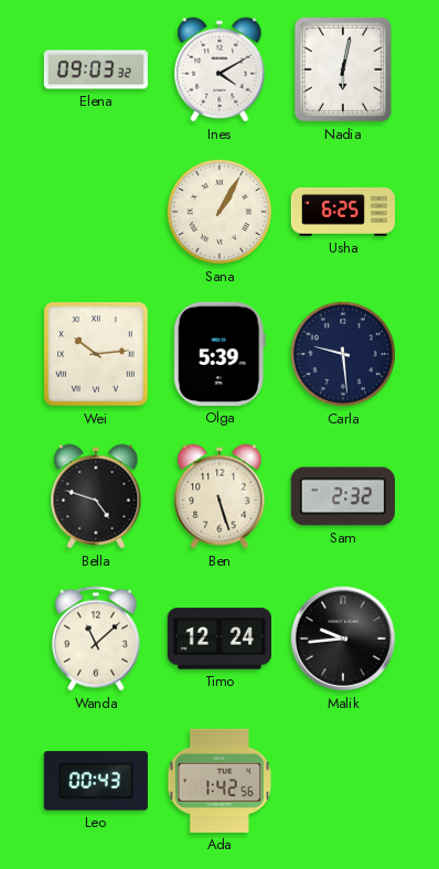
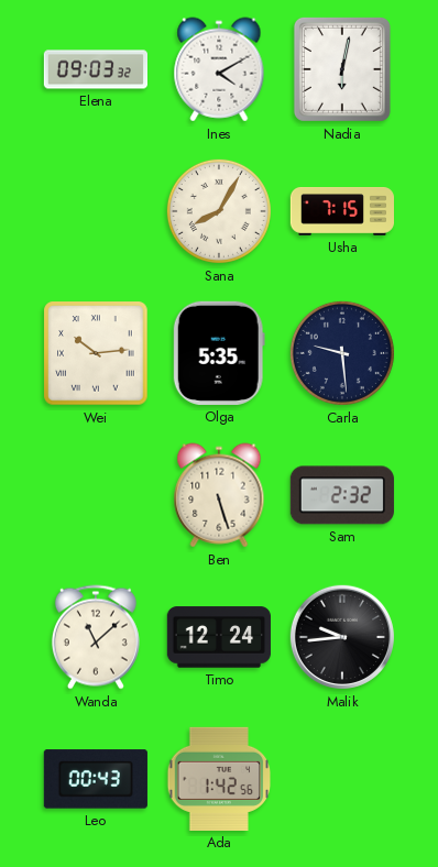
Sana: 1:05 -> 8:05 (219, 211)
Usha: 6:25 -> 7:15 (341, 212)
Olga: 5:39 -> 5:35 (219, 353)
Bella: 4:48 -> none (96, 496)
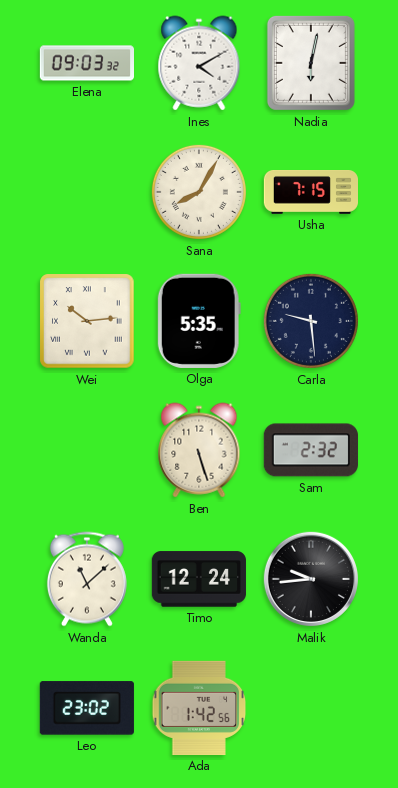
Leo: 00:43 -> 23:02 (87, 708)
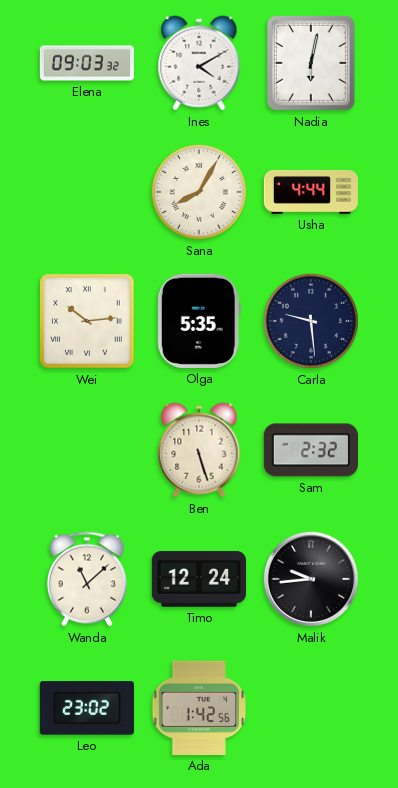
Usha: 7:15 -> 4:44 (310, 193)
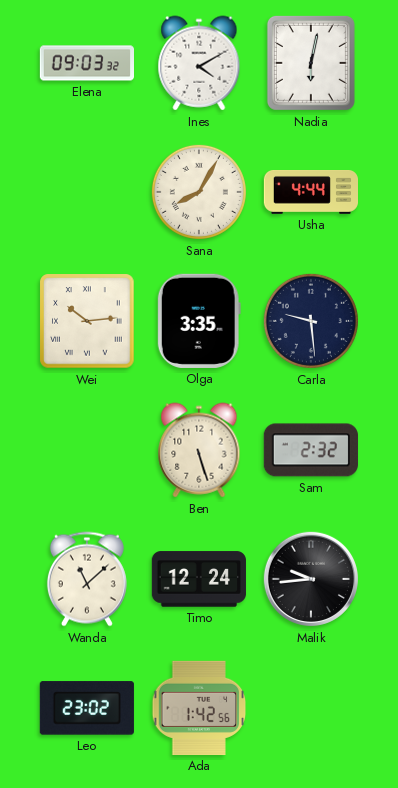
Olga: 5:35 -> 3:35 (199, 321)
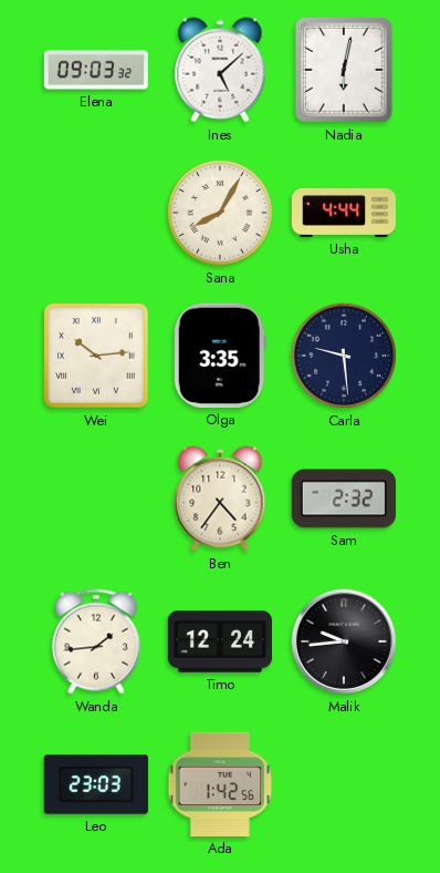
Ines: 4:10 -> 5:08 (220, 70)
Ben: 5:27 -> 4:36 (220, 499)
Wanda: 11:08 -> 1:44 (96, 641)
Leo: 23:02 -> 23:03 (96, 784)
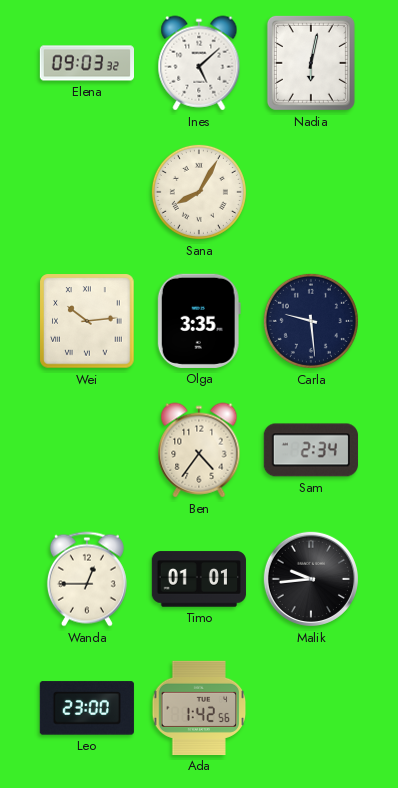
Usha: 4:44 -> none (343, 214)
Sam: 2:32 -> 2:34 (311, 450)
Wanda: 1:44 -> 12:45 (87, 579)
Timo: 12:24 -> 01:01 (198, 579)
Leo: 23:03 -> 23:00 (87, 708)
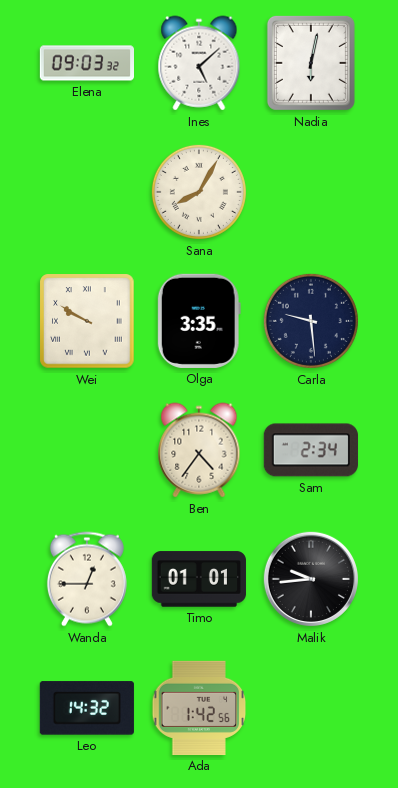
Wei: 10:14 -> 9:50 (87, 321)
Leo: 23:00 -> 14:32 (87, 708)
